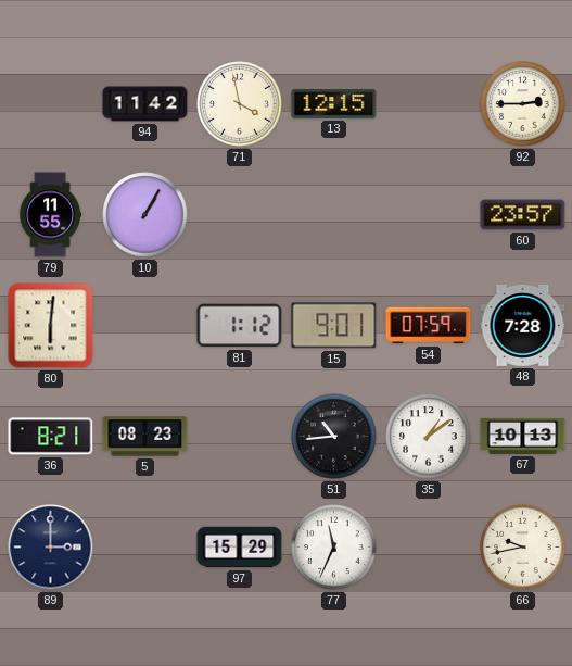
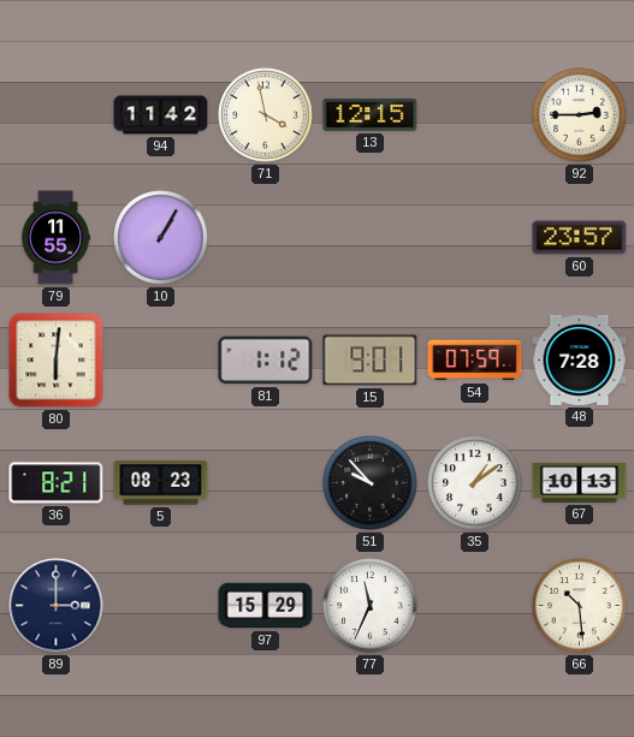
51: 10:44 -> 9:53 (371, 483)
66: 9:43 -> 10:29 (580, 606)
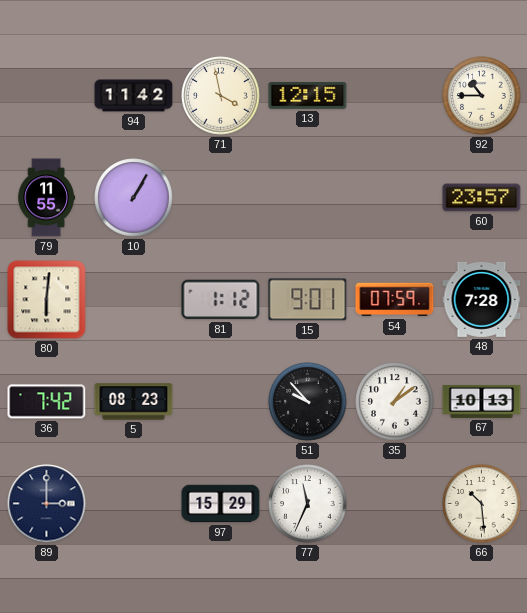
92: 2:45 -> 10:45 (482, 96)
36: 8:21 -> 7:42 (47, 402)
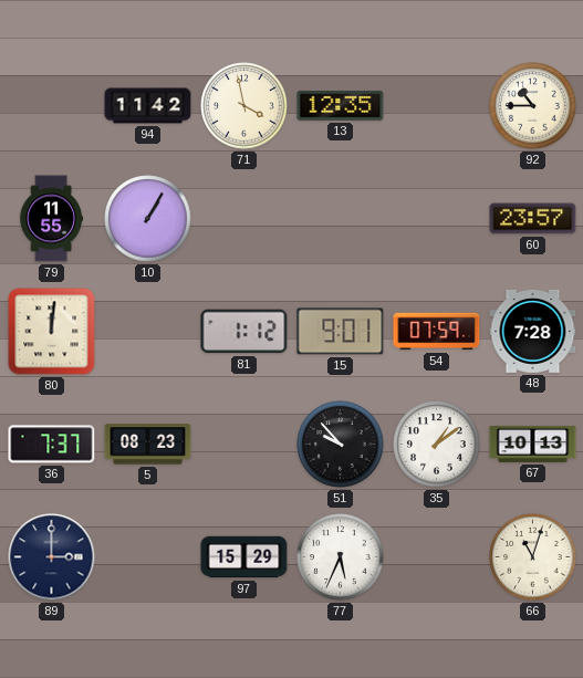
13: 12:15 -> 12:35 (341, 105)
80: 6:01 -> 12:01 (52, 332)
36: 7:42 -> 7:37 (52, 445)
77: 11:34 -> 5:34 (341, 557)
66: 10:29 -> 11:03 (533, 557)
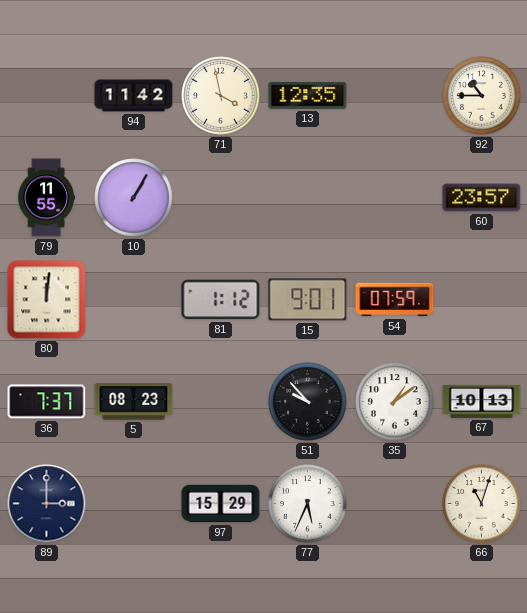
48: 7:28 -> none (533, 331)
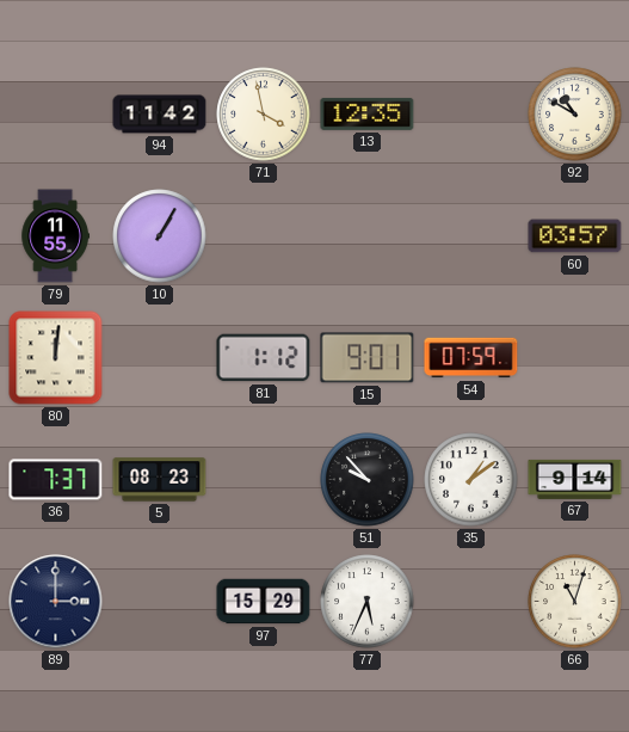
92: 10:45 -> 10:50 (575, 115)
60: 23:57 -> 03:57 (575, 236)
67: 10:13 -> 9:14 (575, 479)
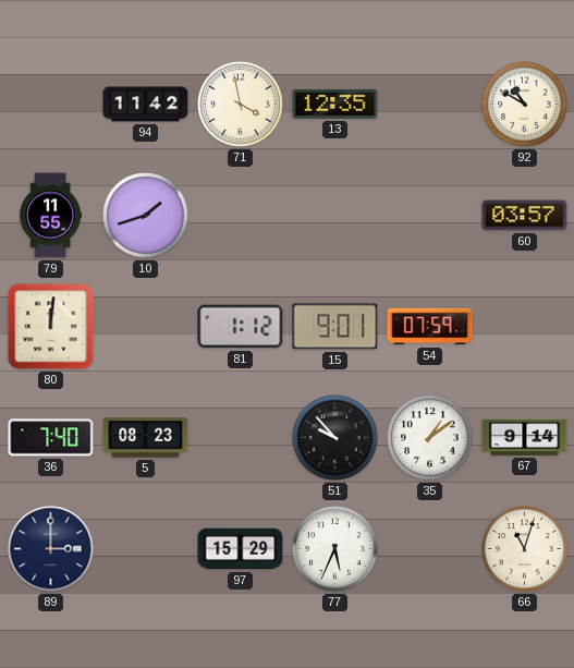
10: 1:05 -> 1:42 (146, 216)
36: 7:37 -> 7:40 (51, 438)
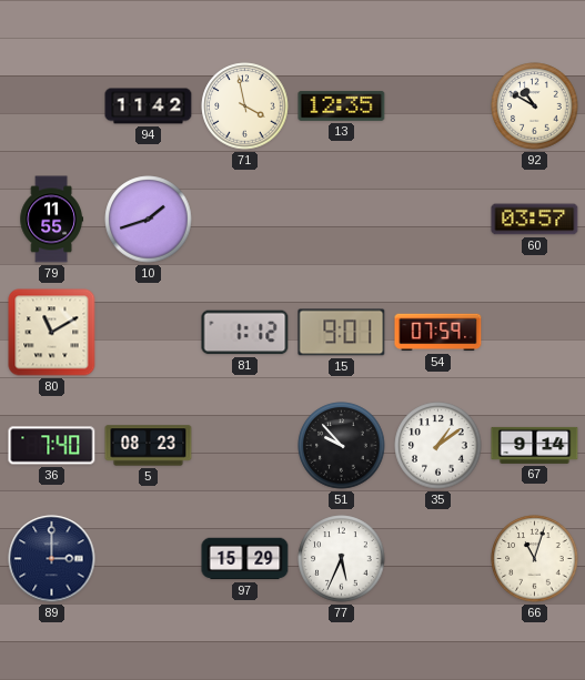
80: 12:01 -> 11:10 (52, 333)
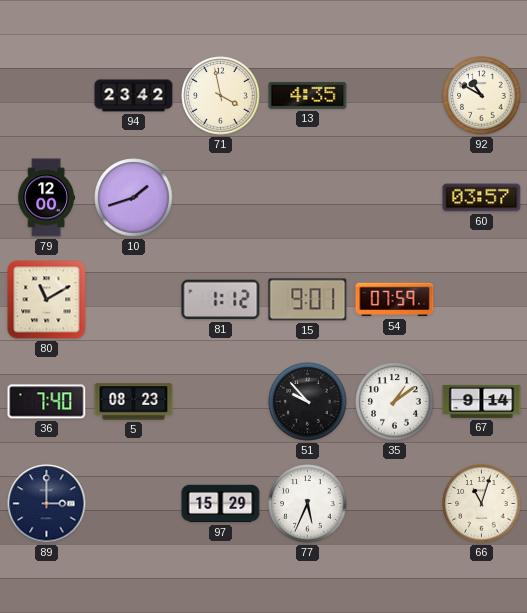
94: 11:42 -> 23:42 (134, 96)
13: 12:35 -> 4:35 (308, 95)
79: 11:55 -> 12:00 (46, 198)
